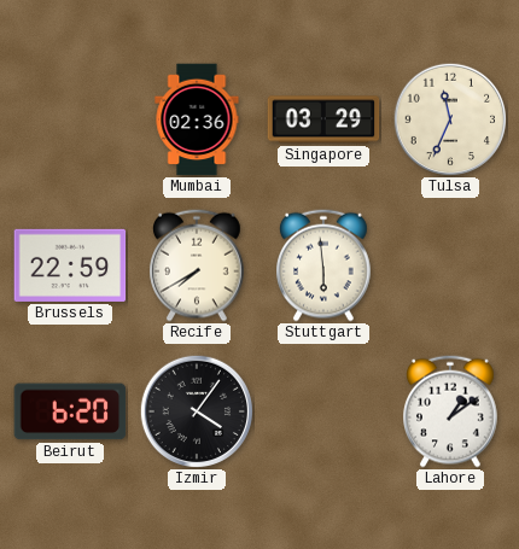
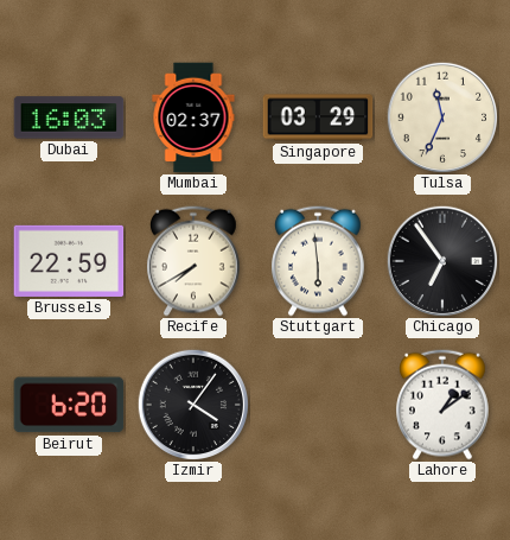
Dubai: none -> 16:03 (69, 117)
Mumbai: 02:36 -> 02:37 (193, 117)
Chicago: none -> 6:54 (441, 260)
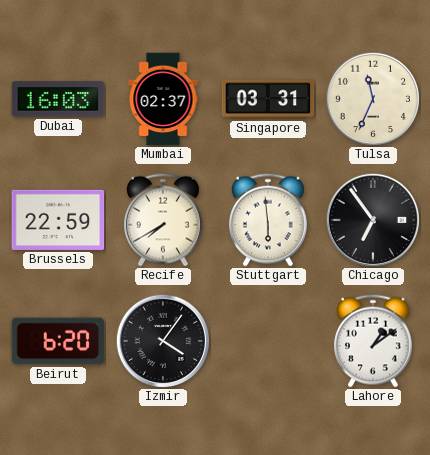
Singapore: 03:29 -> 03:31 (268, 99)
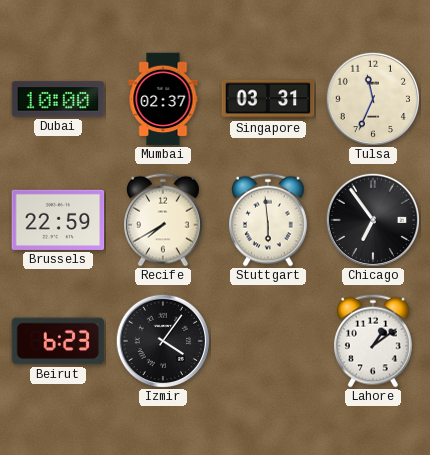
Dubai: 16:03 -> 10:00 (58, 99)
Beirut: 6:20 -> 6:23 (58, 341)
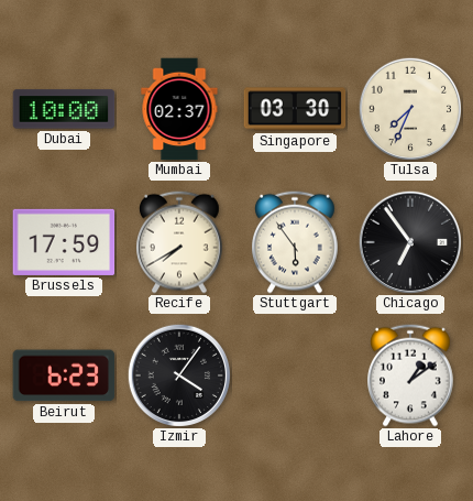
Singapore: 03:31 -> 03:30 (295, 109)
Tulsa: 11:34 -> 7:34 (409, 108)
Brussels: 22:59 -> 17:59 (64, 242)
Stuttgart: 5:59 -> 5:54 (296, 242)
